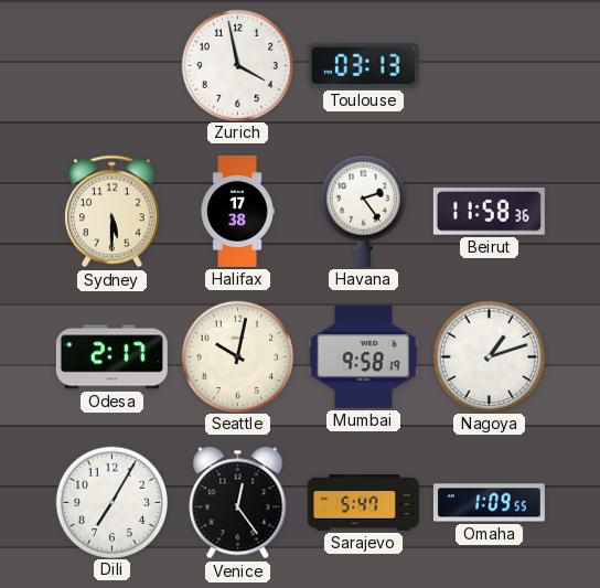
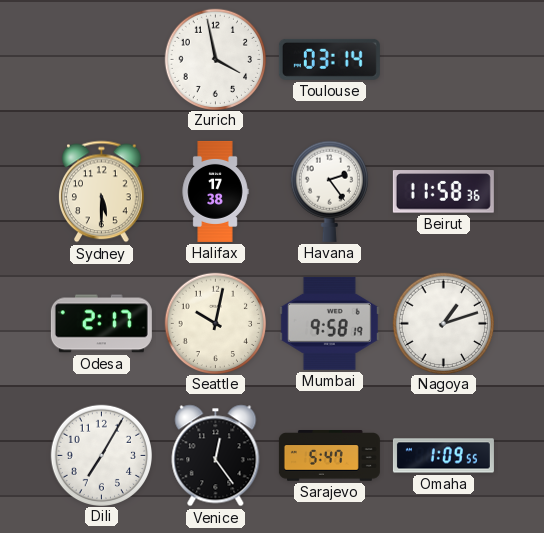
Toulouse: 03:13 -> 03:14 (329, 59)
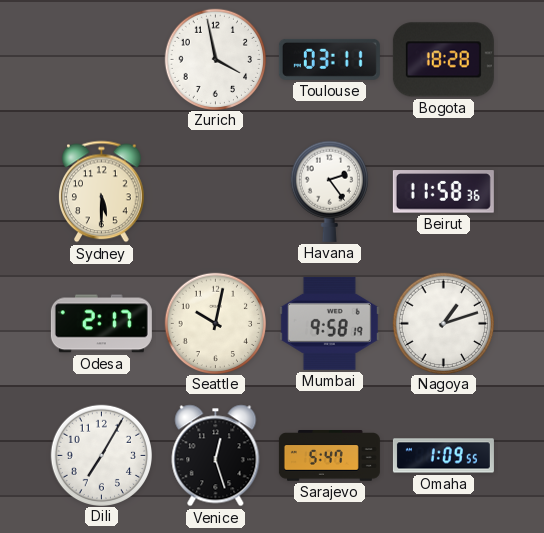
Toulouse: 03:14 -> 03:11 (329, 59)
Bogota: none -> 18:28 (443, 60)
Halifax: 17:38 -> none (215, 191)
Venice: 12:24 -> 12:27 (216, 456)
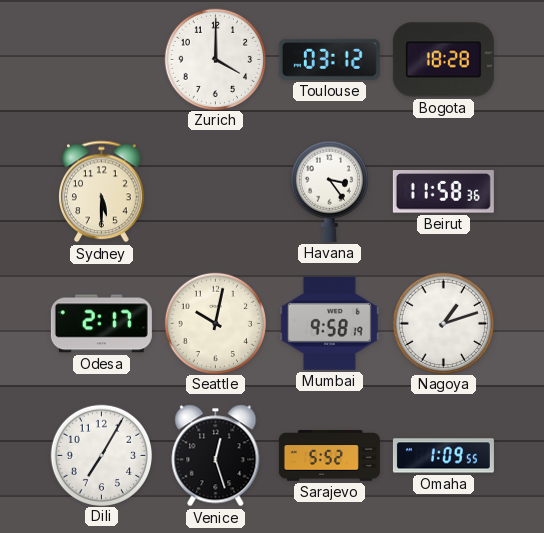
Zurich: 3:58 -> 4:00 (216, 59)
Toulouse: 03:11 -> 03:12 (329, 59)
Havana: 2:24 -> 3:24 (329, 191)
Sarajevo: 5:47 -> 5:52 (329, 456)
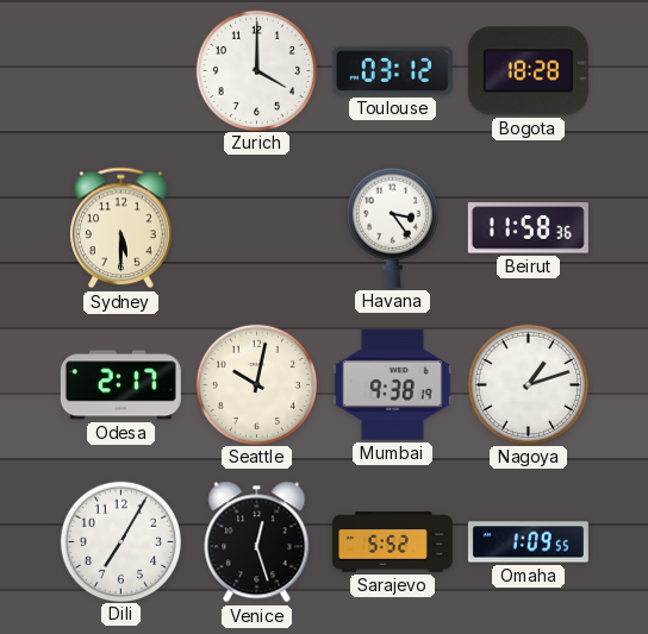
Mumbai: 9:58 -> 9:38 (392, 384)
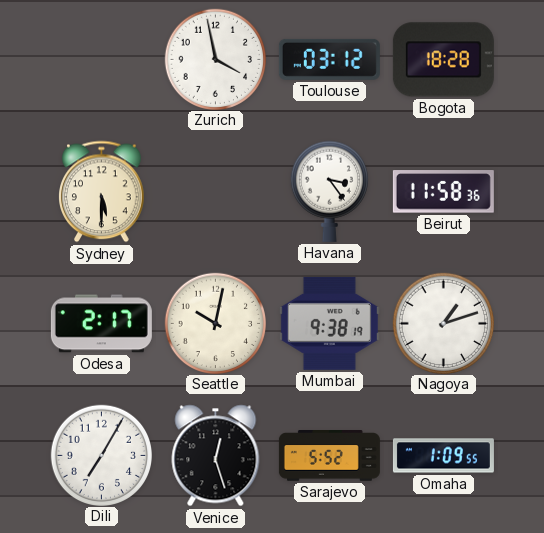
Zurich: 4:00 -> 3:58 (216, 59)
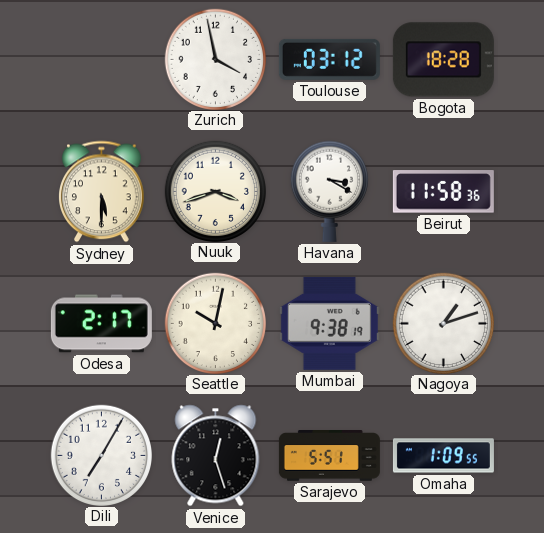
Nuuk: none -> 3:42 (216, 191)
Havana: 3:24 -> 3:20 (329, 191)
Sarajevo: 5:52 -> 5:51 (329, 456)
